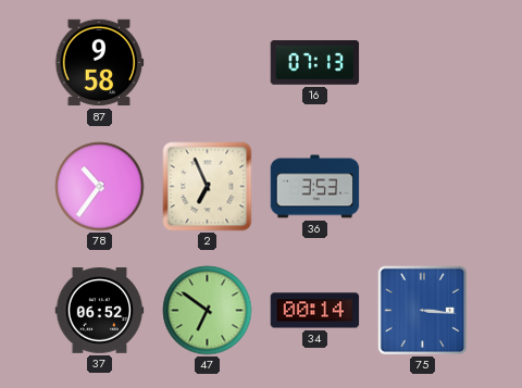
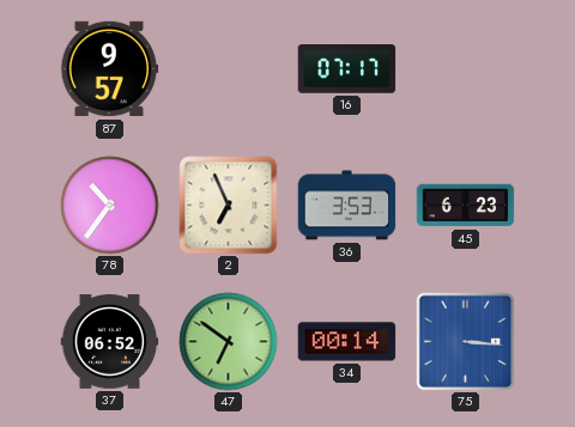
87: 9:58 -> 9:57 (109, 69)
16: 07:13 -> 07:17 (347, 69)
45: none -> 6:23 (466, 206)
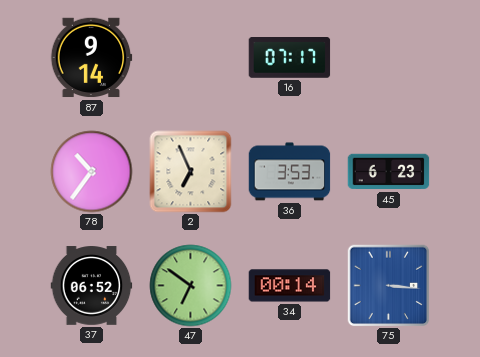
87: 9:57 -> 9:14 (91, 58)
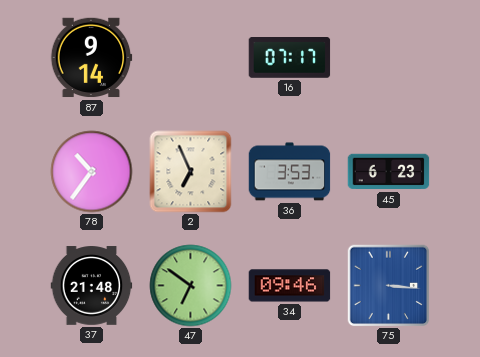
37: 06:52 -> 21:48 (92, 286)
34: 00:14 -> 09:46 (290, 286)
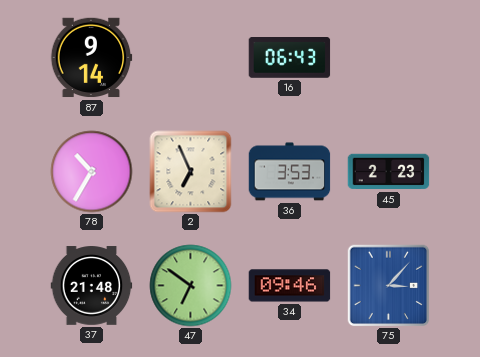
16: 07:17 -> 06:43 (290, 58)
78: 10:36 -> 10:35 (92, 172)
45: 6:23 -> 2:23 (389, 172)
75: 3:16 -> 3:07 (388, 285)
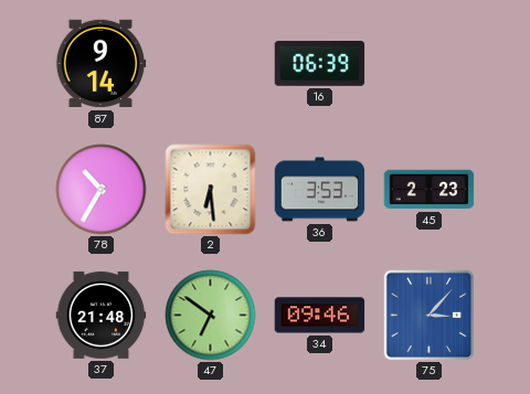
16: 06:43 -> 06:39 (320, 64)
2: 6:56 -> 6:29 (211, 190)
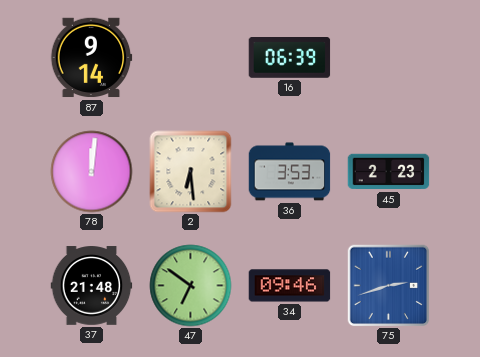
78: 10:35 -> 12:01 (92, 172)
75: 3:07 -> 2:42 (388, 285)
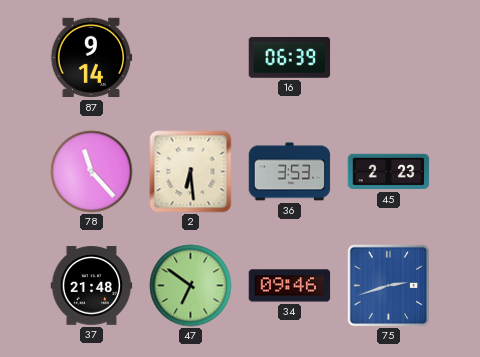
78: 12:01 -> 11:23 (92, 172)
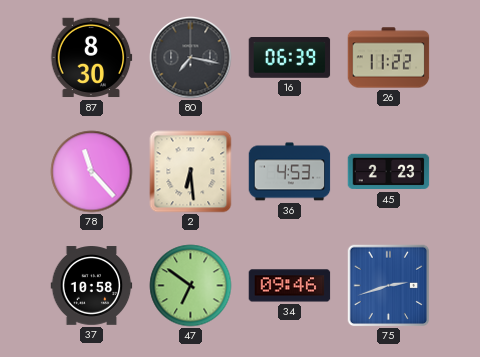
87: 9:14 -> 8:30 (91, 58)
80: none -> 7:17 (191, 58)
26: none -> 11:22 (389, 58)
36: 3:53 -> 4:53 (290, 172)
37: 21:48 -> 10:58 (92, 286)
